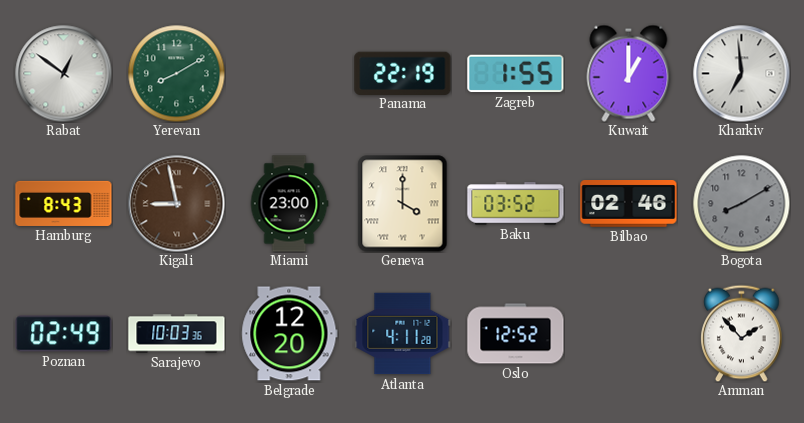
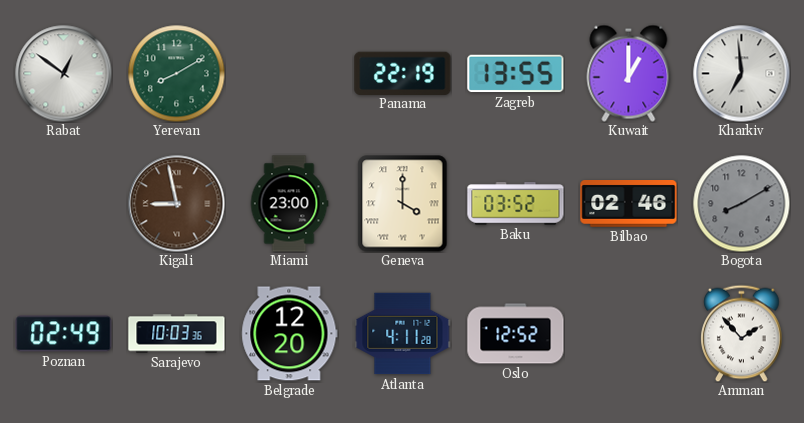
Zagreb: 1:55 -> 13:55 (516, 74)
Hamburg: 8:43 -> none (64, 203)
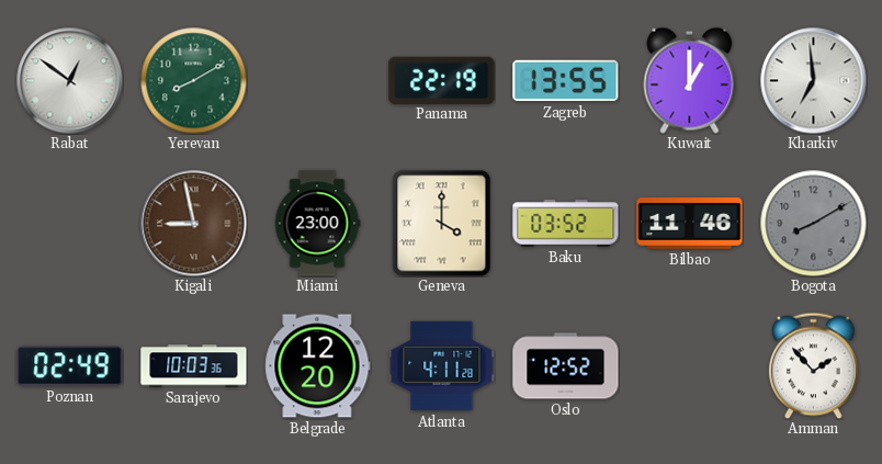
Bilbao: 02:46 -> 11:46 (690, 224)
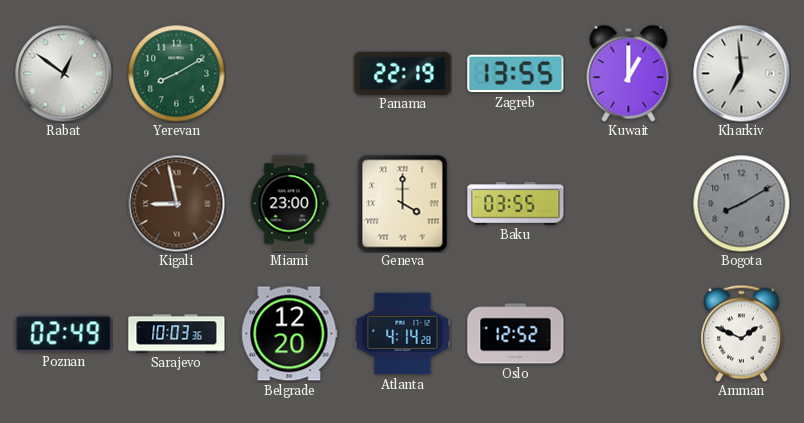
Baku: 03:52 -> 03:55 (516, 204)
Bilbao: 11:46 -> none (690, 224)
Atlanta: 4:11 -> 4:14 (403, 334)
Amman: 1:53 -> 1:49 (742, 333)
